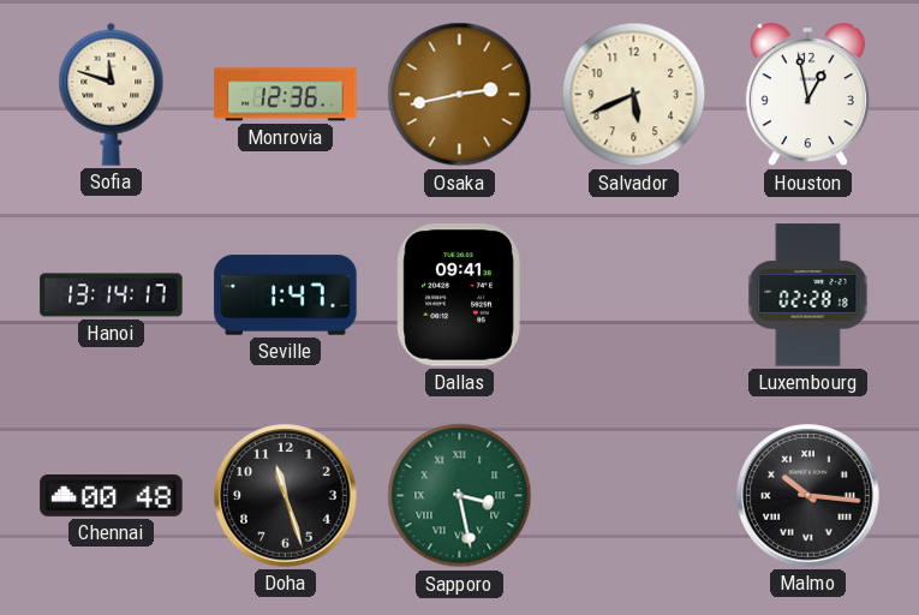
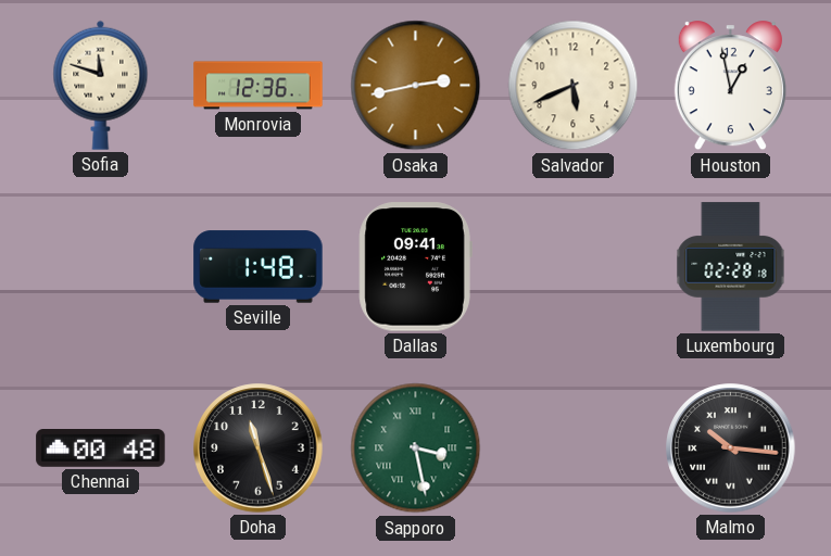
Hanoi: 13:14 -> none (112, 295)
Seville: 1:47 -> 1:48 (259, 267)
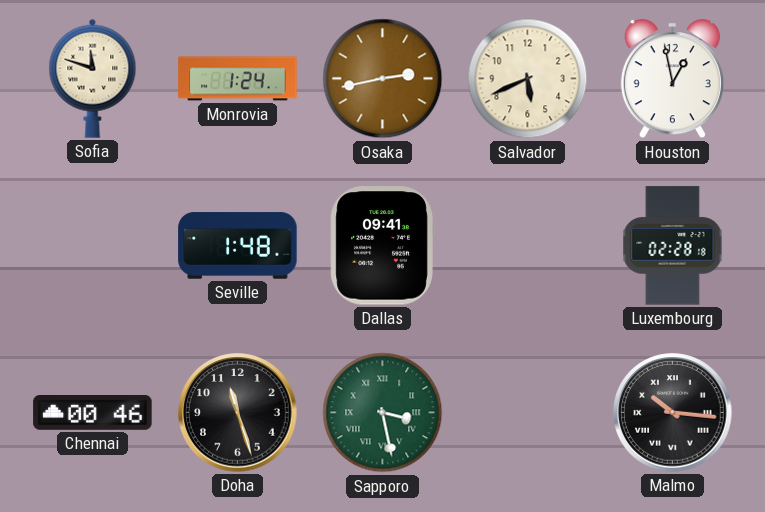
Monrovia: 12:36 -> 1:24 (238, 79)
Chennai: 00:48 -> 00:46 (93, 413)
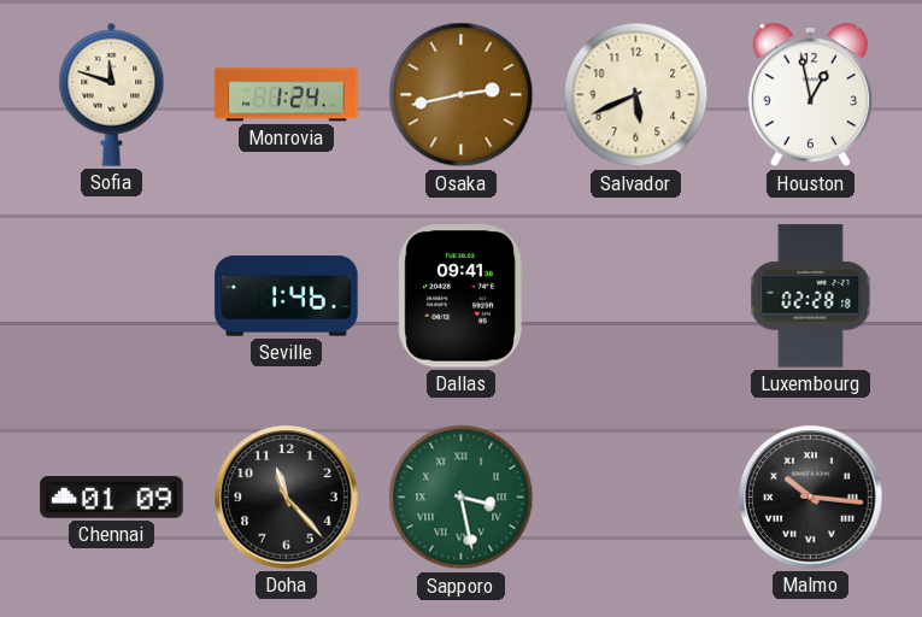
Seville: 1:48 -> 1:46 (287, 296)
Chennai: 00:46 -> 01:09 (112, 498)
Doha: 11:27 -> 11:23 (287, 498)
